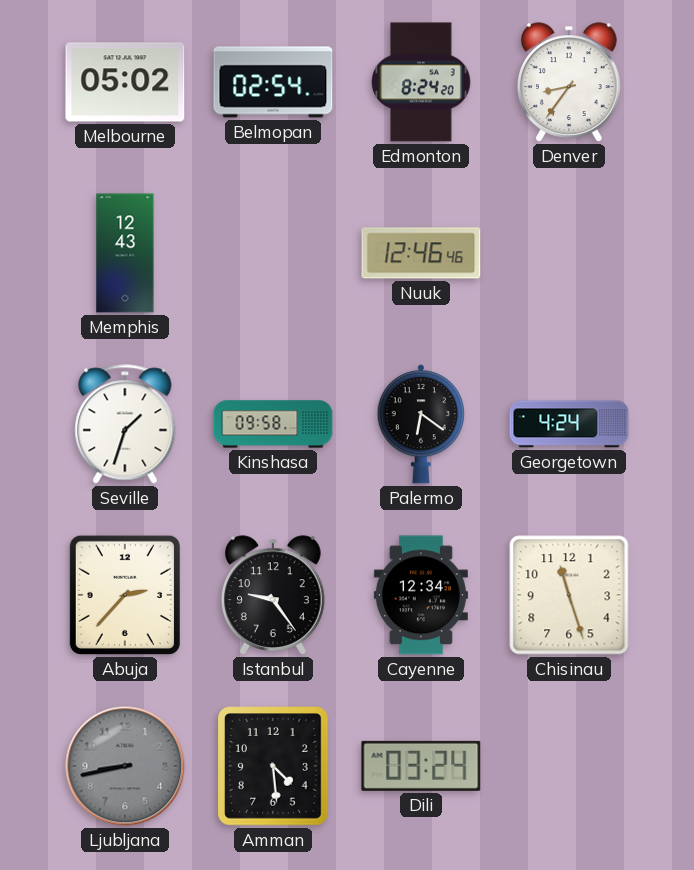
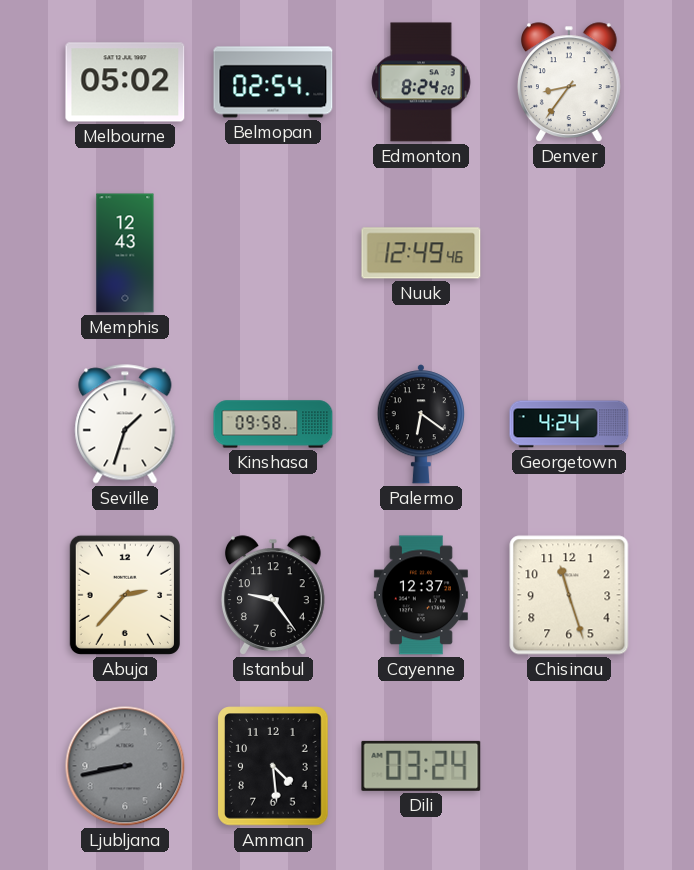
Nuuk: 12:46 -> 12:49 (421, 253)
Cayenne: 12:34 -> 12:37 (421, 595)
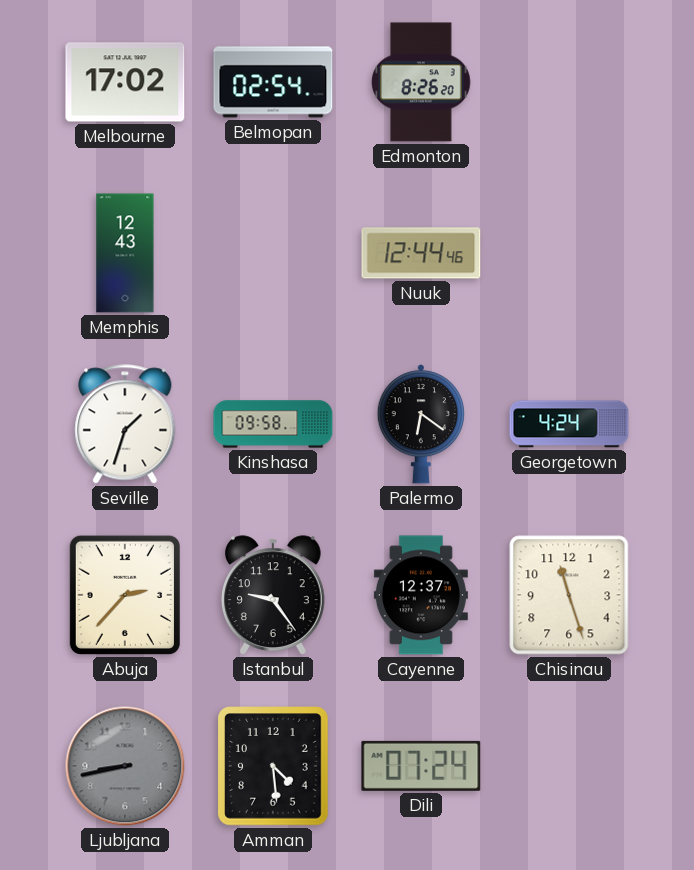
Melbourne: 05:02 -> 17:02 (125, 82)
Edmonton: 8:24 -> 8:26 (421, 82)
Denver: 8:36 -> none (569, 82)
Nuuk: 12:49 -> 12:44 (421, 253)
Dili: 03:24 -> 07:24 (421, 766)
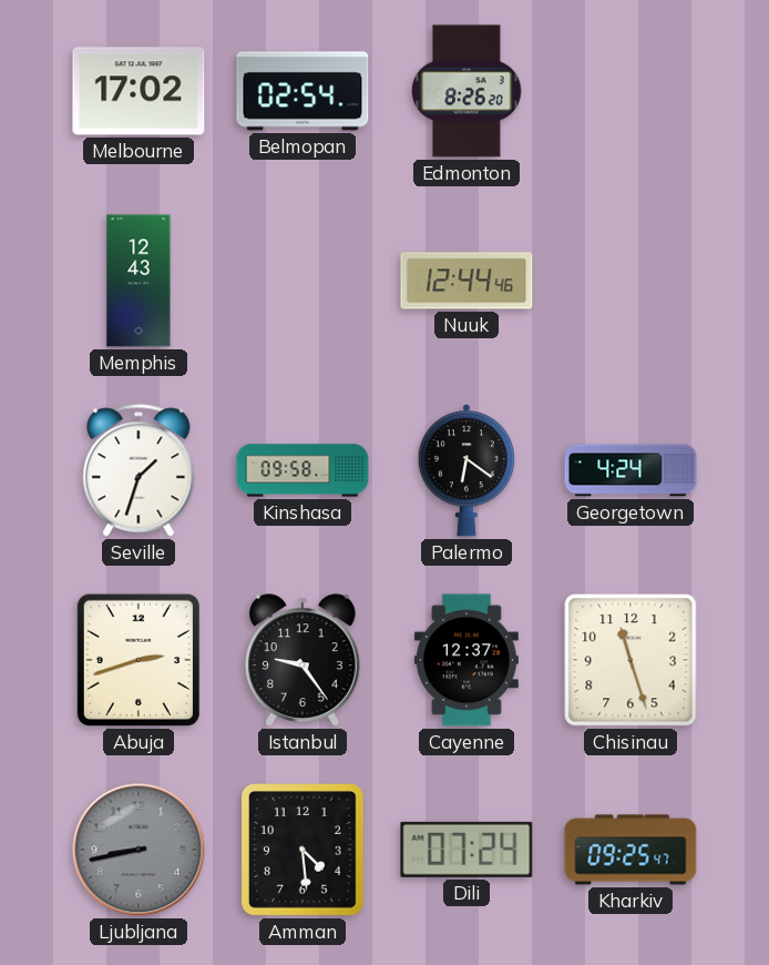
Abuja: 2:37 -> 2:42 (139, 660)
Kharkiv: none -> 09:25 (630, 850)
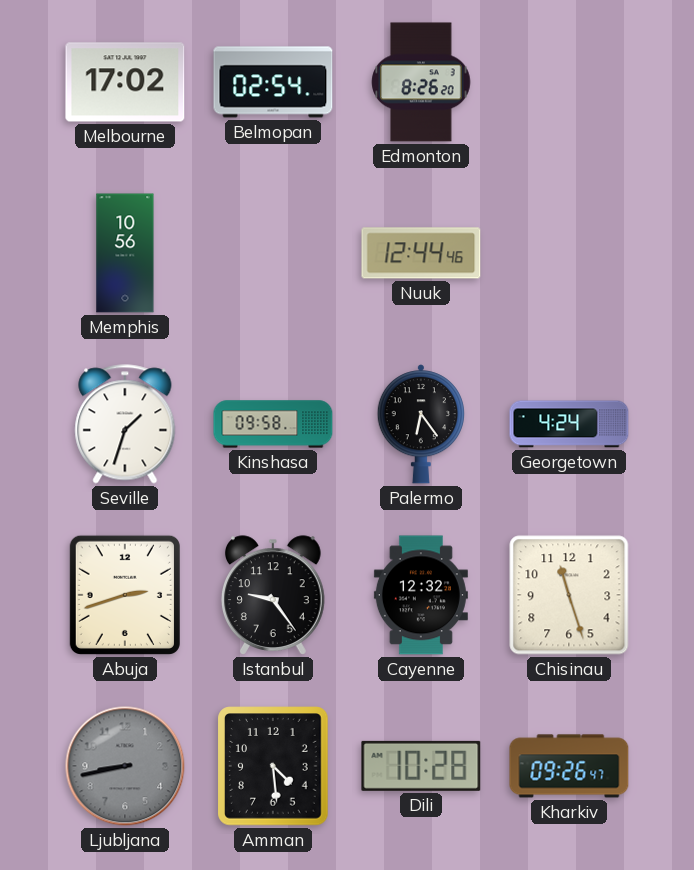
Memphis: 12:43 -> 10:56 (125, 253)
Palermo: 6:21 -> 6:24 (421, 424)
Cayenne: 12:37 -> 12:32 (421, 595)
Dili: 07:24 -> 10:28 (421, 766)
Kharkiv: 09:25 -> 09:26 (569, 766)
